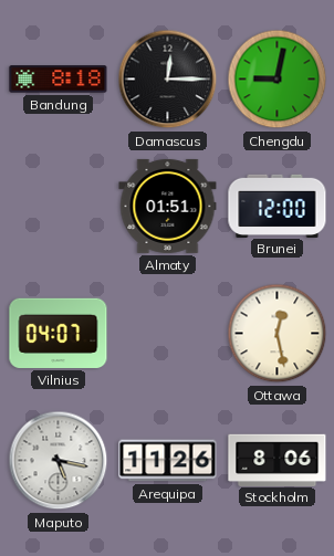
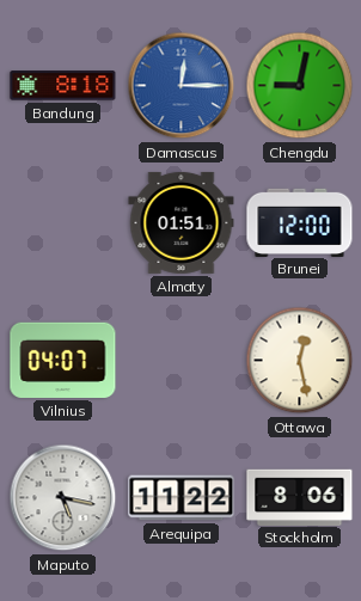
Damascus dial: black -> blue (182, 86)
Arequipa: 11:26 -> 11:22 (182, 498)
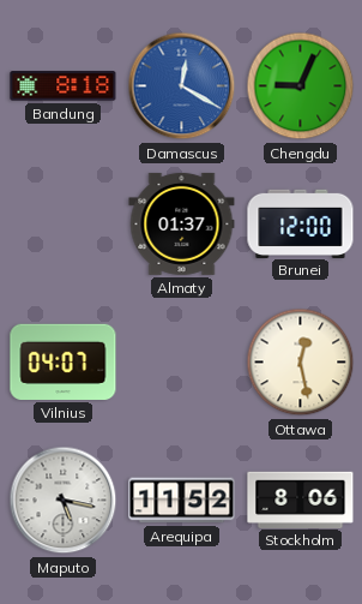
Damascus: 12:15 -> 12:20 (182, 86)
Chengdu: 9:02 -> 9:04 (301, 86)
Almaty: 01:51 -> 01:37 (182, 223)
Arequipa: 11:22 -> 11:52 (182, 501)
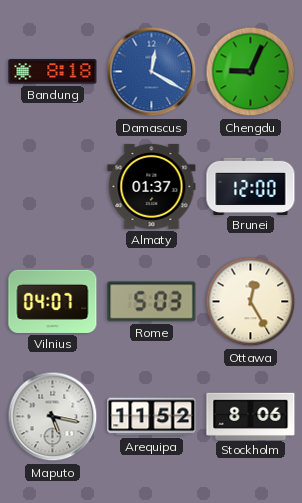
Rome: none -> 5:03 (152, 302)
Ottawa: 12:28 -> 12:25 (251, 302)
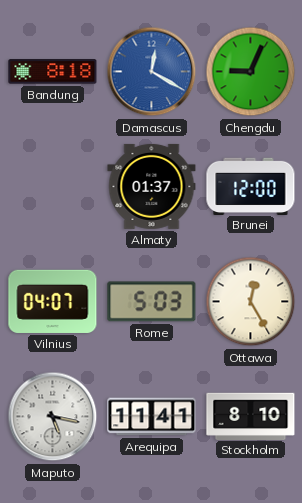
Arequipa: 11:52 -> 11:41 (152, 417)
Stockholm: 8:06 -> 8:10 (251, 416)
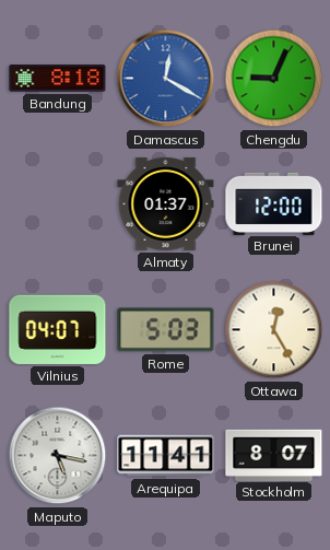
Stockholm: 8:10 -> 8:07 (274, 455)
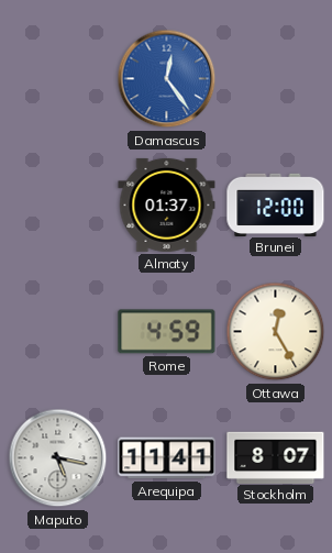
Bandung: 8:18 -> none (58, 79)
Damascus: 12:20 -> 12:24 (167, 79)
Chengdu: 9:04 -> none (274, 79)
Vilnius: 04:07 -> none (58, 329)
Rome: 5:03 -> 4:59 (167, 332)
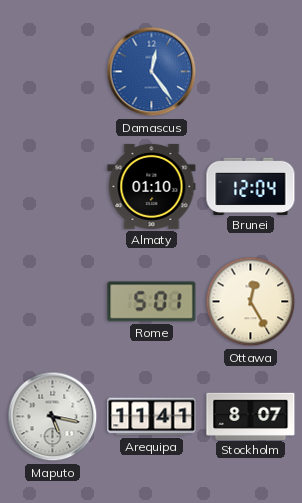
Almaty: 01:37 -> 01:10 (152, 186)
Brunei: 12:00 -> 12:04 (251, 186)
Rome: 4:59 -> 5:01 (152, 302)
